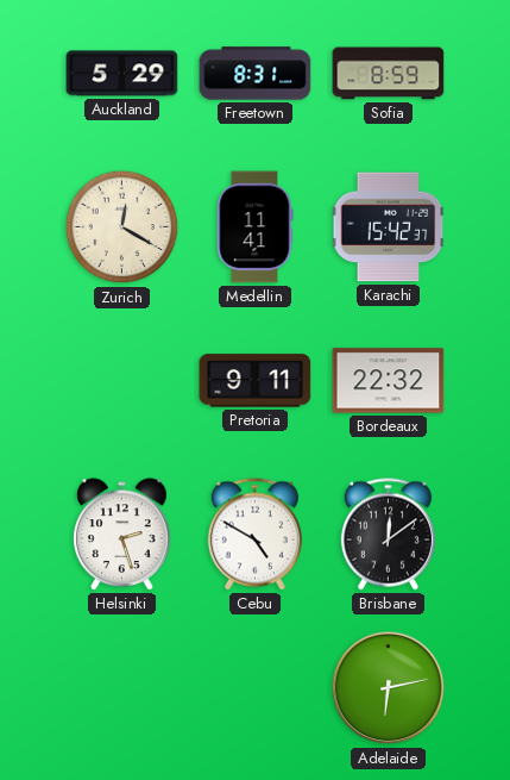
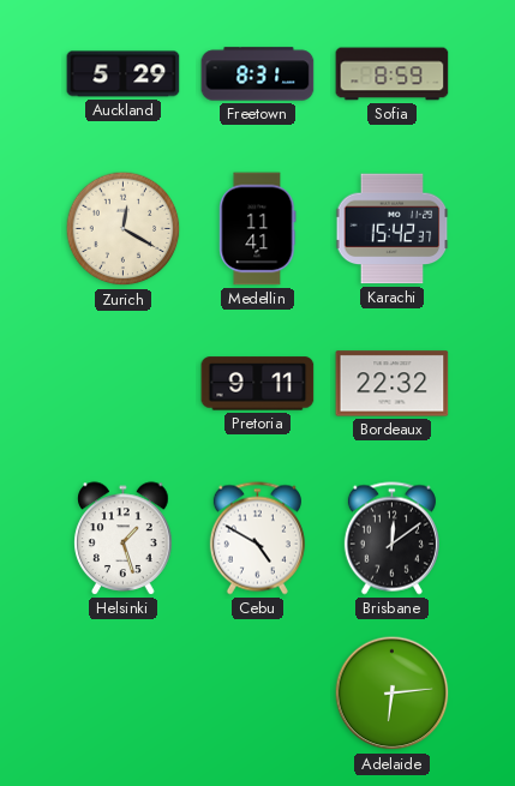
Helsinki: 2:27 -> 1:27 (124, 539)
Adelaide: 6:13 -> 6:14 (393, 694)
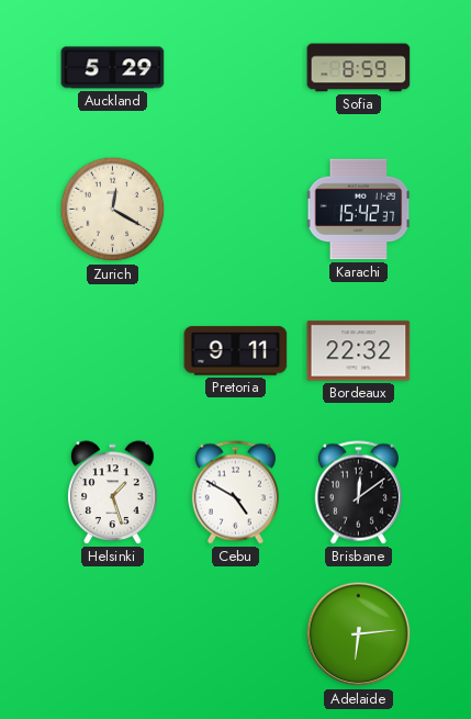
Freetown: 8:31 -> none (258, 74)
Medellin: 11:41 -> none (258, 229)
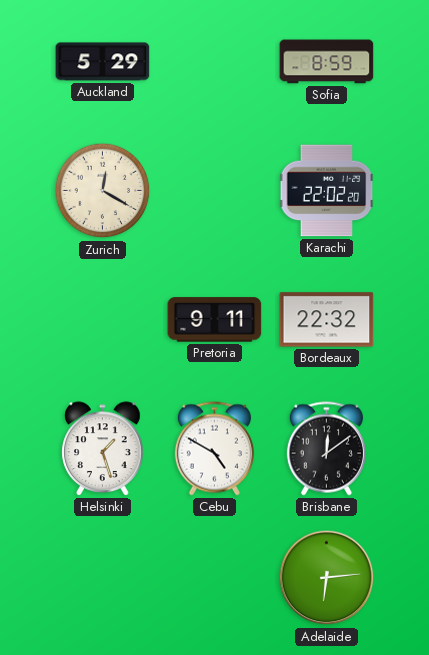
Karachi: 15:42 -> 22:02 (327, 191)
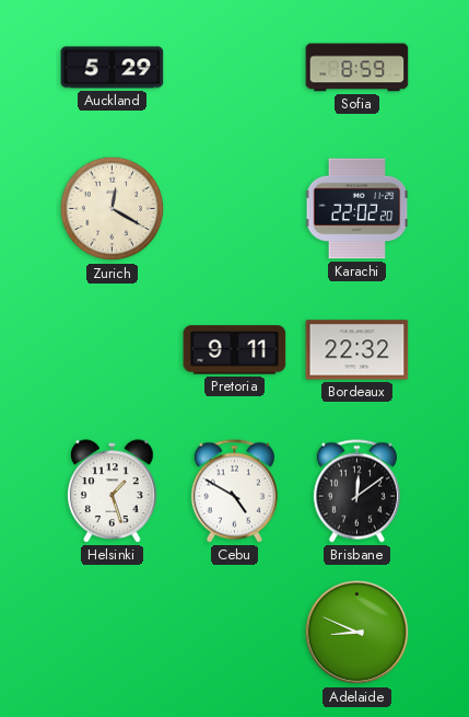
Adelaide: 6:14 -> 8:49 (357, 633)
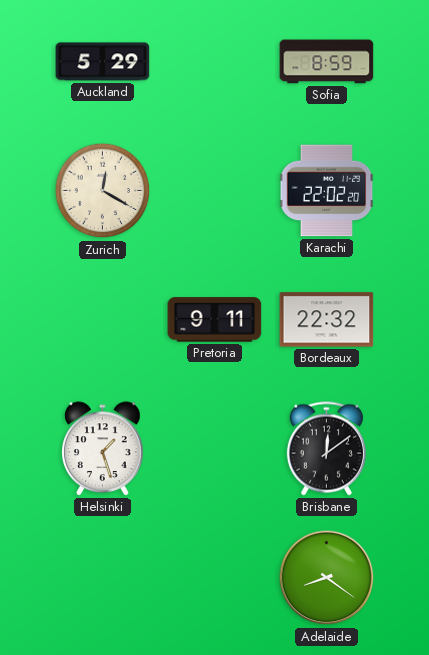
Cebu: 4:50 -> none (234, 492)
Adelaide: 8:49 -> 8:21 (327, 578)
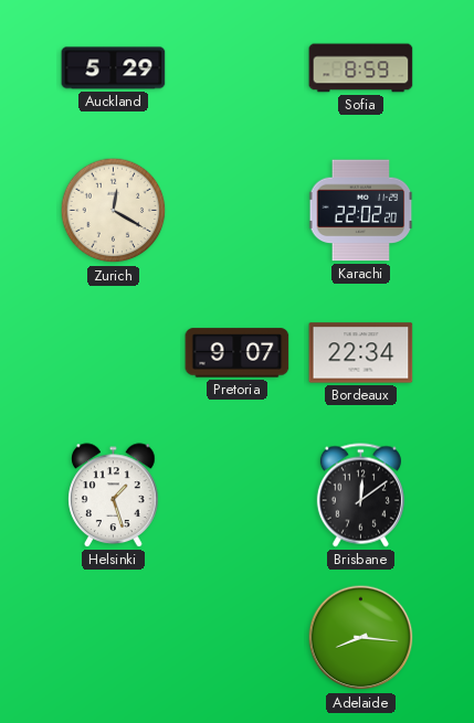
Pretoria: 9:11 -> 9:07 (238, 353)
Bordeaux: 22:32 -> 22:34 (361, 353)
Adelaide: 8:21 -> 8:16 (361, 638)
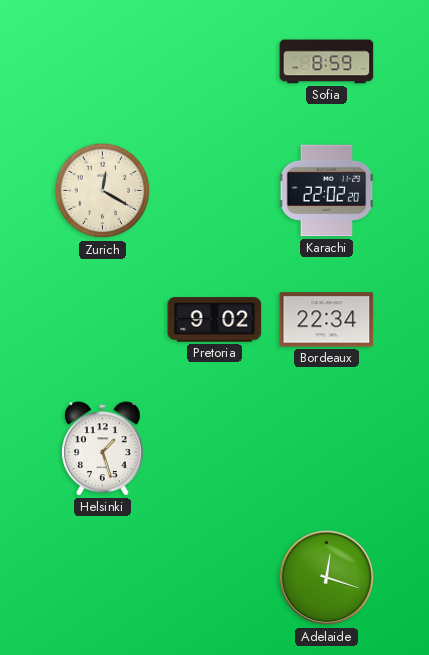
Auckland: 5:29 -> none (114, 68)
Pretoria: 9:07 -> 9:02 (215, 320)
Brisbane: 12:09 -> none (360, 496)
Adelaide: 8:16 -> 12:18 (327, 578)
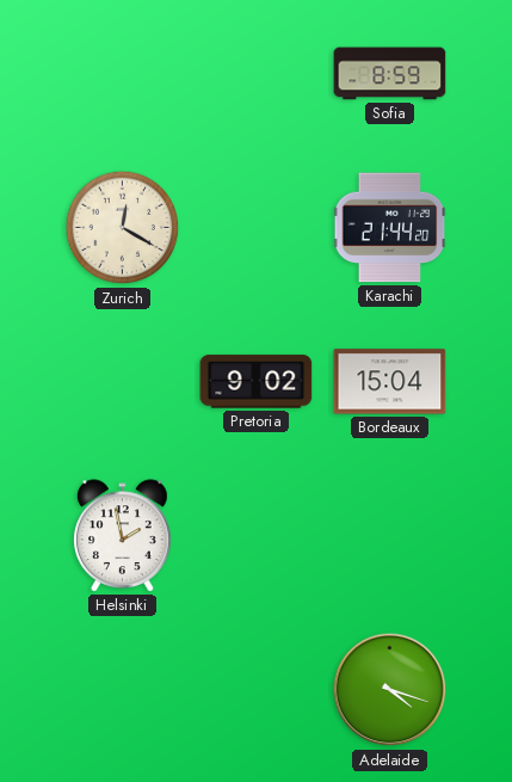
Karachi: 22:02 -> 21:44 (390, 228)
Bordeaux: 22:34 -> 15:04 (390, 382)
Helsinki: 1:27 -> 1:58 (123, 536)
Adelaide: 12:18 -> 4:18 (390, 690)
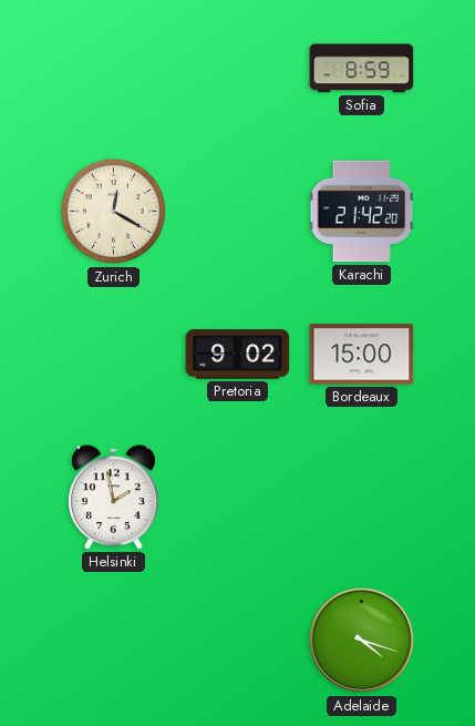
Karachi: 21:44 -> 21:42 (362, 212)
Bordeaux: 15:04 -> 15:00 (362, 355)
